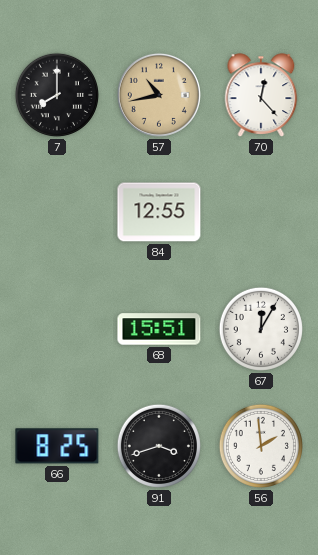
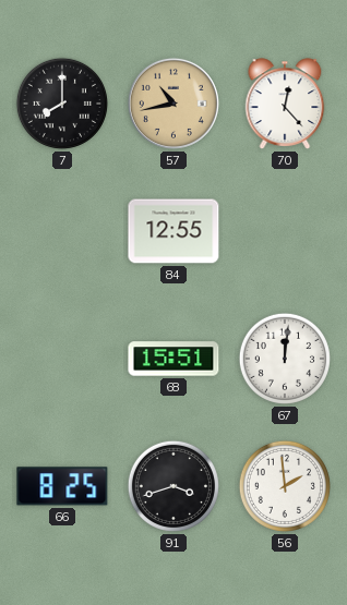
67: 12:05 -> 12:01 (285, 359)
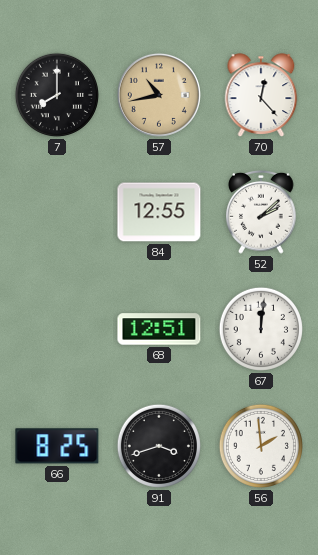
52: none -> 2:08 (262, 212)
68: 15:51 -> 12:51 (159, 329)
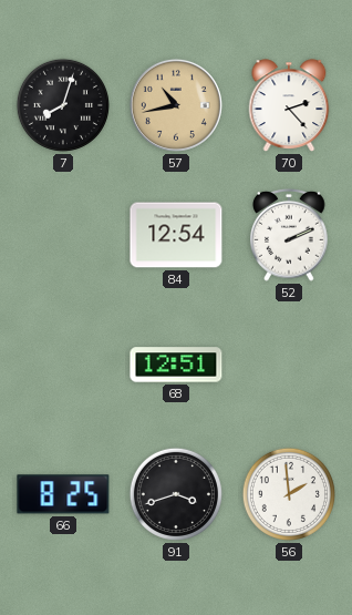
7: 8:00 -> 8:03 (63, 105)
70: 12:23 -> 2:23 (289, 105)
84: 12:55 -> 12:54 (176, 235)
52: 2:08 -> 2:11 (290, 235)
67: 12:01 -> none (261, 329)
